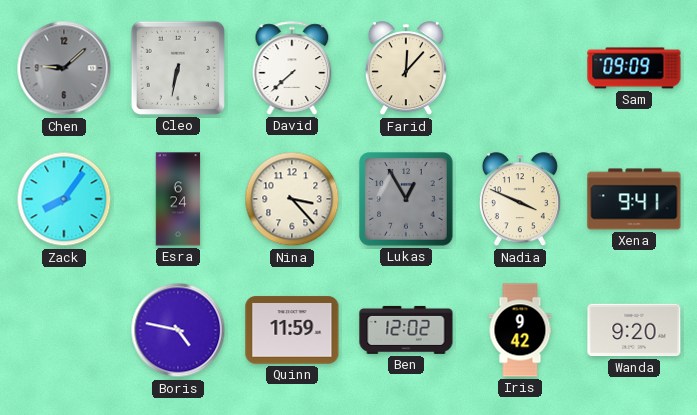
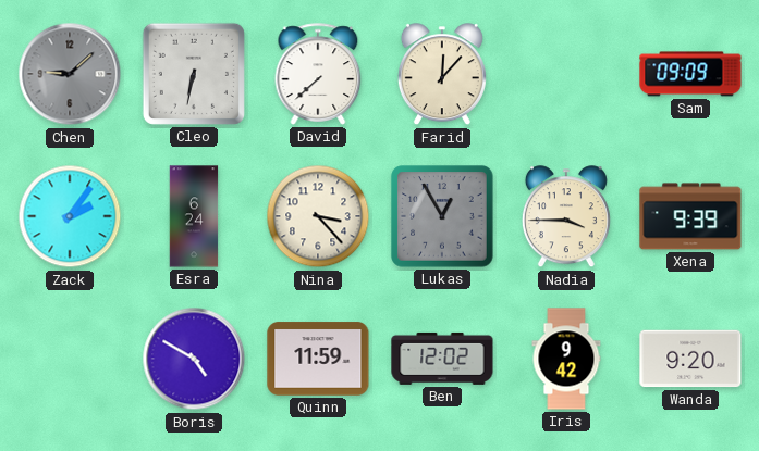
Zack: 8:06 -> 2:06 (70, 216)
Nadia: 3:49 -> 3:45 (566, 217)
Xena: 9:41 -> 9:39 (690, 216)
Boris: 4:47 -> 4:50 (194, 359)
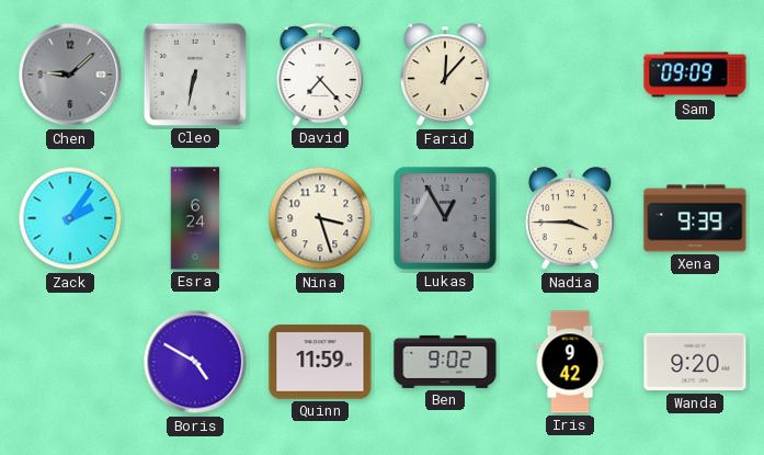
David: 7:38 -> 7:23 (320, 75)
Nina: 3:23 -> 3:27 (320, 218)
Ben: 12:02 -> 9:02 (445, 362)
